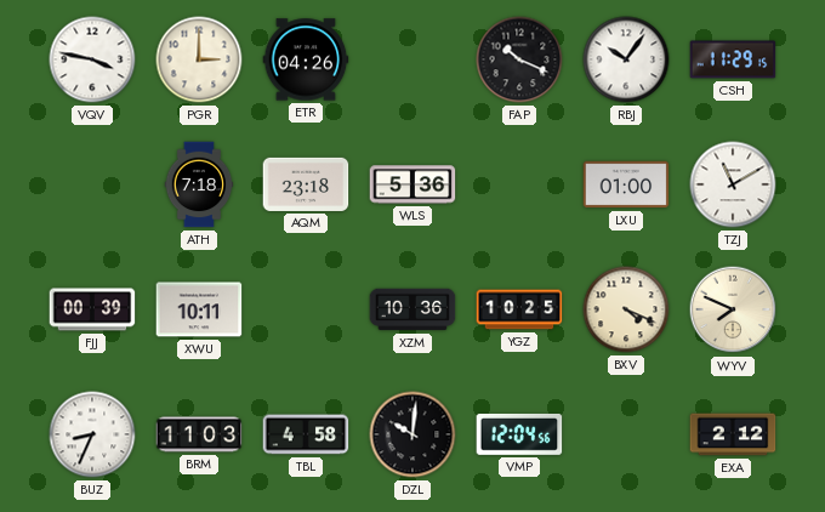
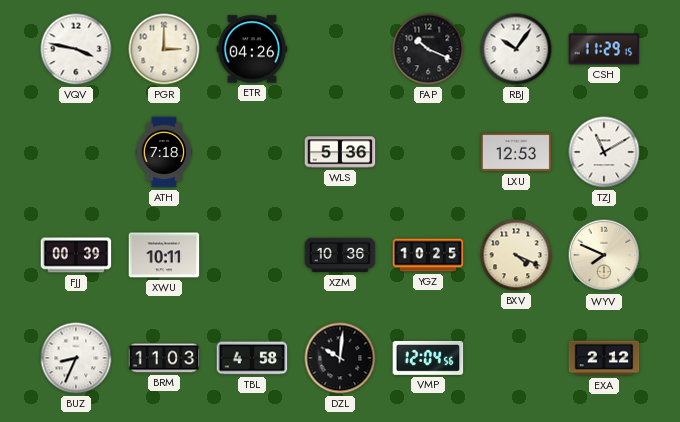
AQM: 23:18 -> none (306, 184)
LXU: 01:00 -> 12:53 (516, 152)
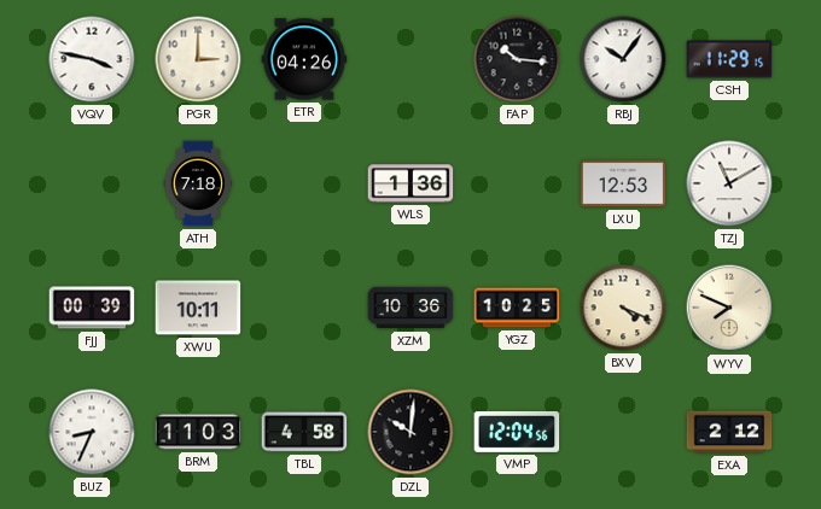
FAP: 10:19 -> 10:16 (517, 59)
WLS: 5:36 -> 1:36 (410, 183)
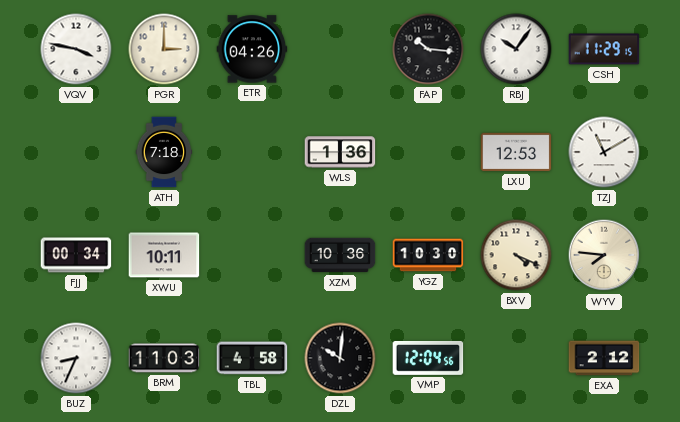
FJJ: 00:39 -> 00:34 (76, 255)
YGZ: 10:25 -> 10:30 (428, 255)
WYV: 7:49 -> 7:46 (604, 255)
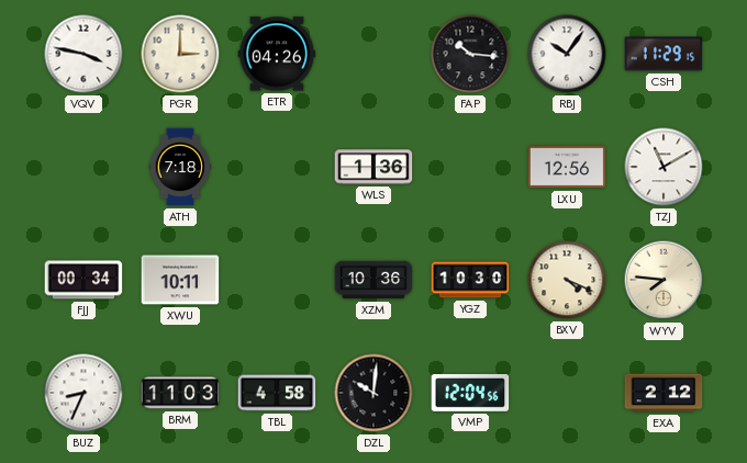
LXU: 12:53 -> 12:56 (567, 167)
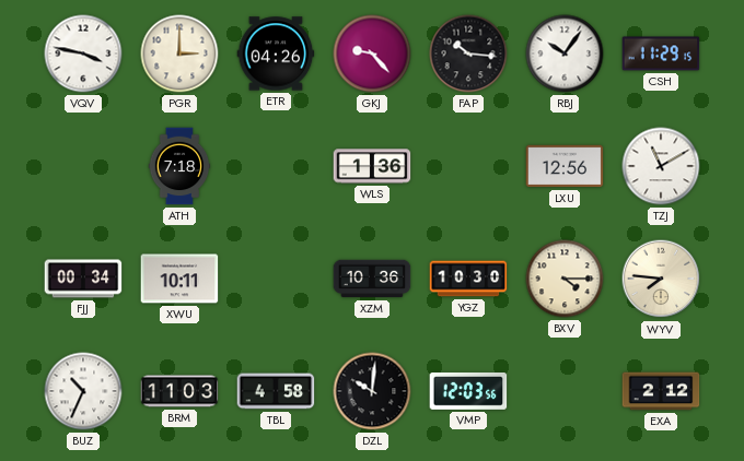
GKJ: none -> 9:23 (372, 54)
BXV: 4:19 -> 4:15 (565, 279)
BUZ: 8:34 -> 10:34 (83, 391)
VMP: 12:04 -> 12:03 (468, 391)
